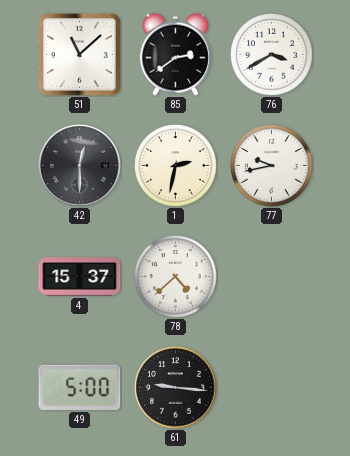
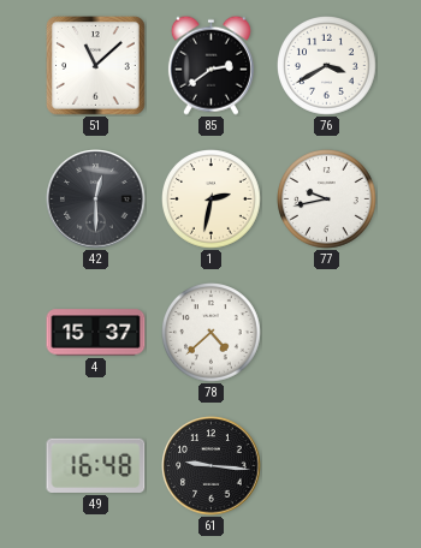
49: 5:00 -> 16:48 (96, 465)
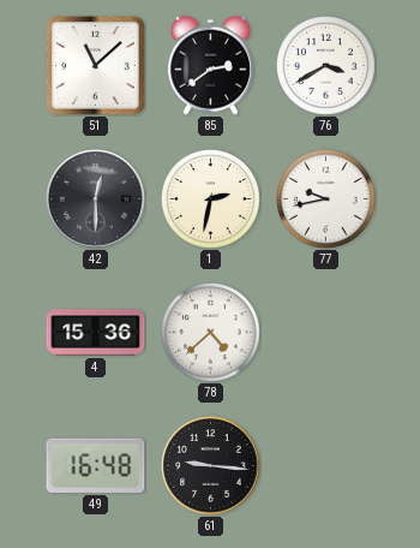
4: 15:37 -> 15:36 (96, 333)
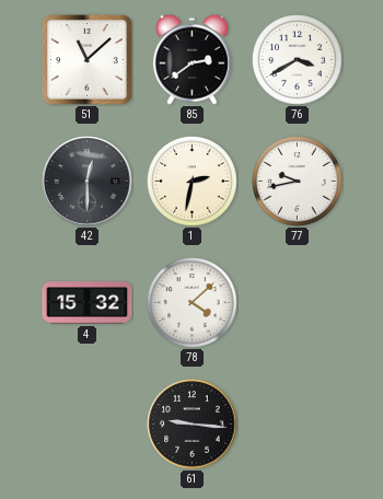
4: 15:36 -> 15:32 (88, 303)
78: 4:38 -> 4:08 (193, 303)
49: 16:48 -> none (96, 465)
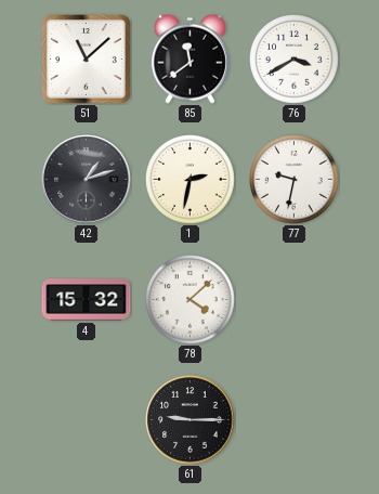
85: 2:39 -> 11:39 (190, 58)
42: 12:30 -> 1:12 (87, 180)
77: 9:43 -> 9:32 (295, 180)
61: 9:16 -> 9:15 (191, 420)
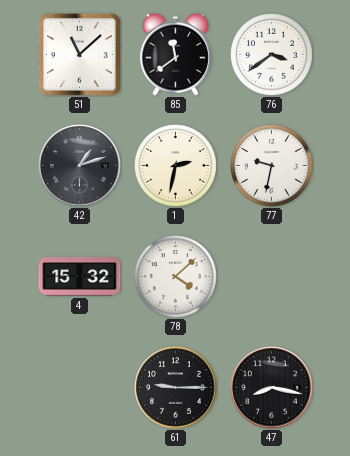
76: 3:40 -> 3:39 (272, 55)
47: none -> 8:17 (272, 388)
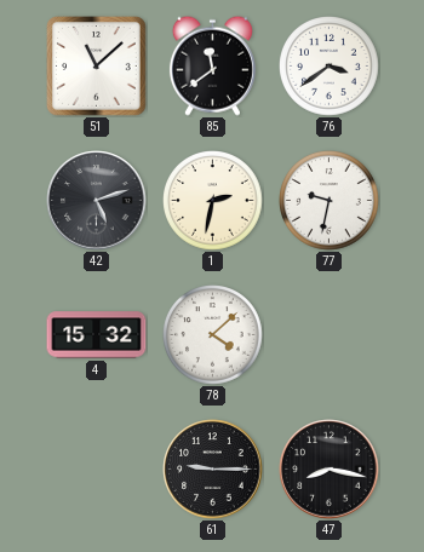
42: 1:12 -> 5:12 (97, 201)
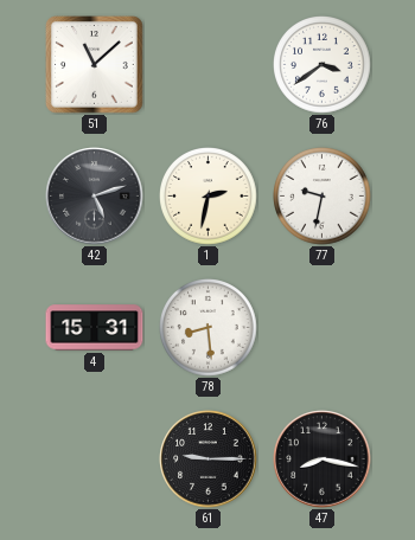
85: 11:39 -> none (212, 65)
4: 15:32 -> 15:31 (95, 328)
78: 4:08 -> 8:29 (209, 328)
